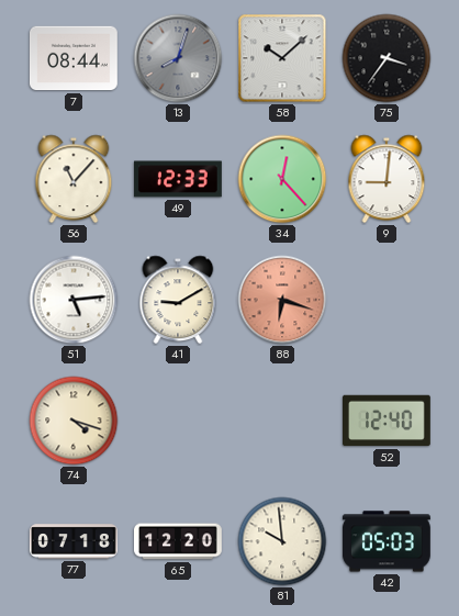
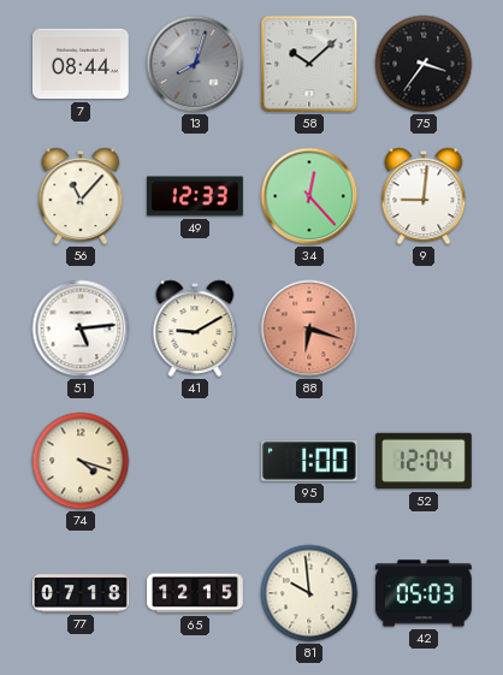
95: none -> 1:00 (309, 461)
52: 12:40 -> 12:04 (425, 461)
65: 12:20 -> 12:15 (196, 593)
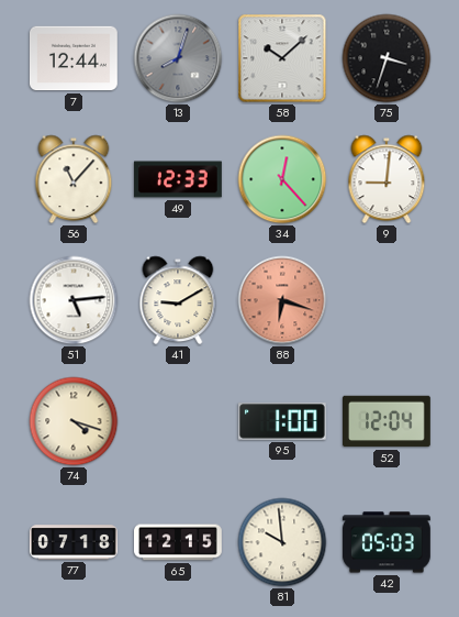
7: 08:44 -> 12:44 (75, 58)
75: 3:36 -> 3:33 (387, 58)
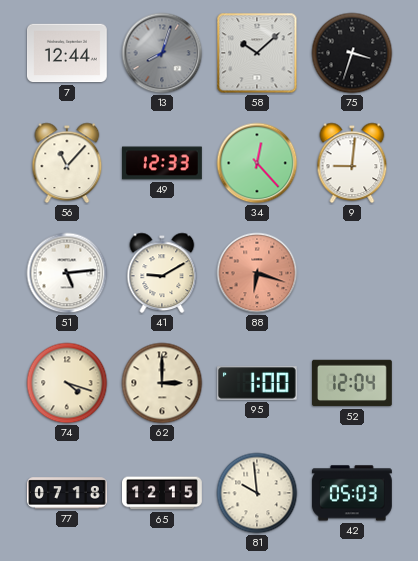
62: none -> 3:00 (162, 383)
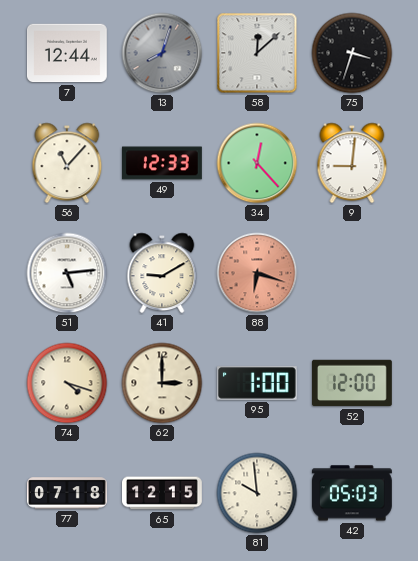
58: 10:08 -> 12:08 (257, 53)
52: 12:04 -> 12:00 (353, 383)
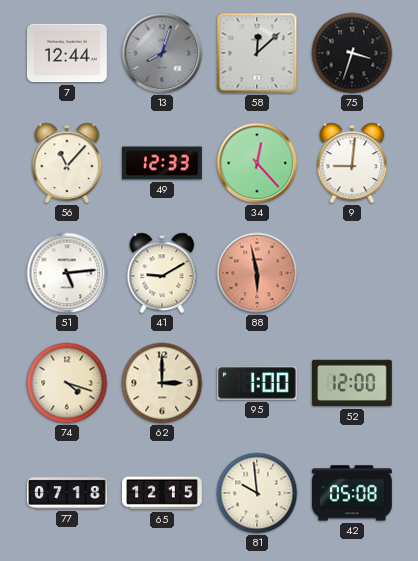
88: 6:18 -> 5:58 (257, 273)
42: 05:03 -> 05:08 (352, 493)
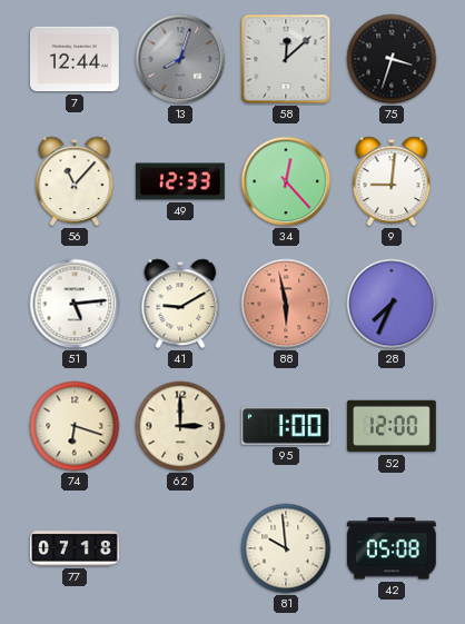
28: none -> 7:34 (392, 304)
74: 4:18 -> 6:18 (75, 426)
65: 12:15 -> none (163, 493)
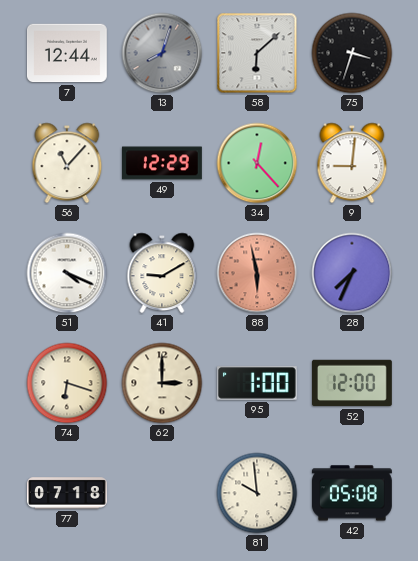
58: 12:08 -> 6:08 (257, 53)
49: 12:33 -> 12:29 (163, 163)
51: 5:14 -> 4:19 (67, 273)
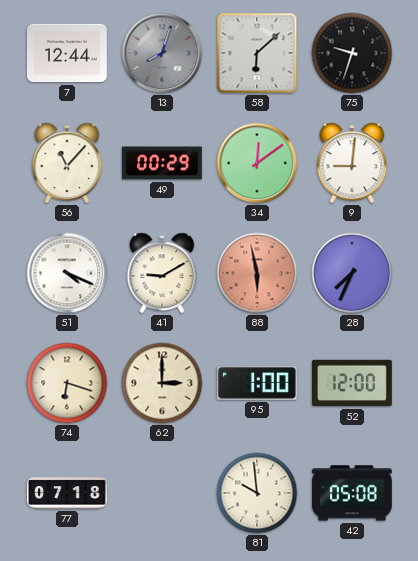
75: 3:33 -> 9:33 (352, 53)
49: 12:29 -> 00:29 (163, 163)
34: 12:23 -> 12:09 (257, 163)
